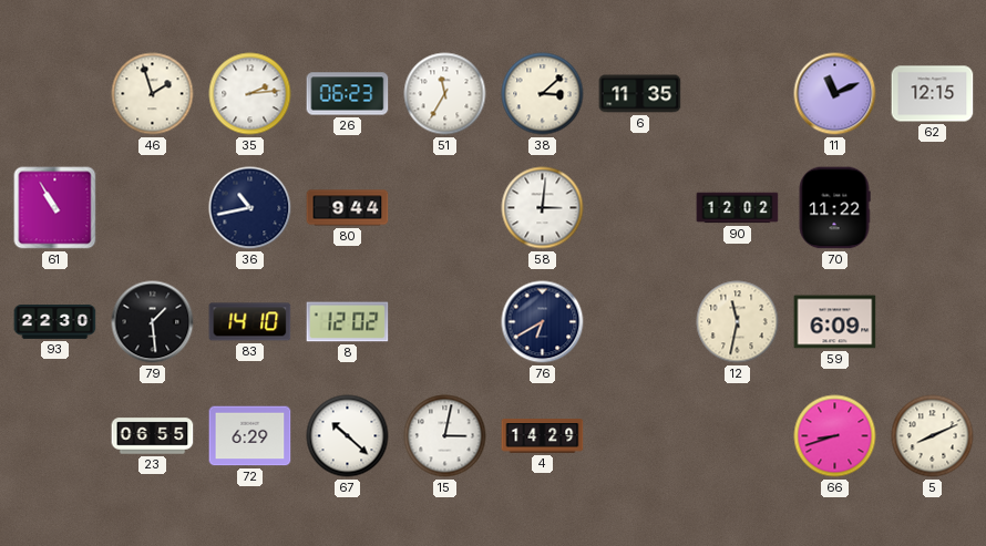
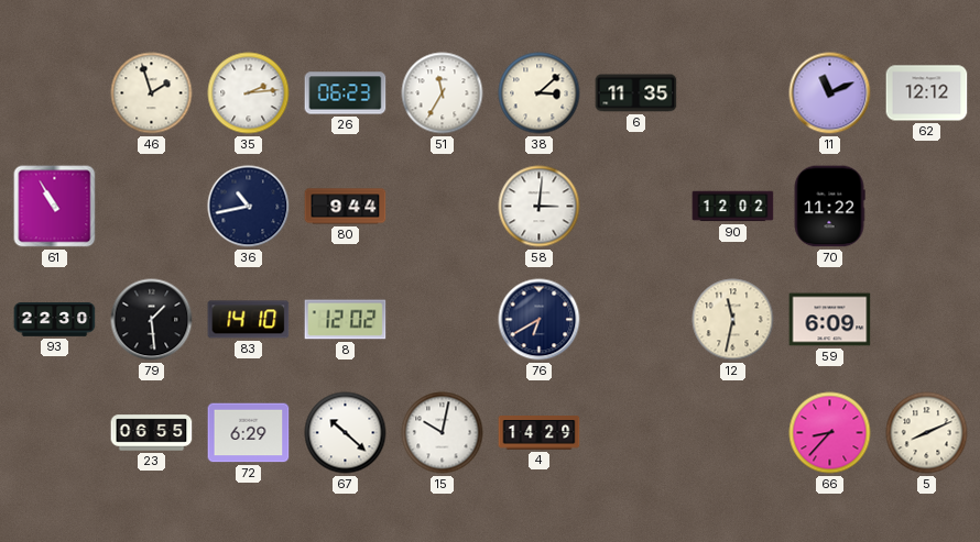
62: 12:15 -> 12:12 (927, 93)
15: 3:02 -> 10:02 (443, 433)
66: 8:42 -> 8:37 (830, 433)
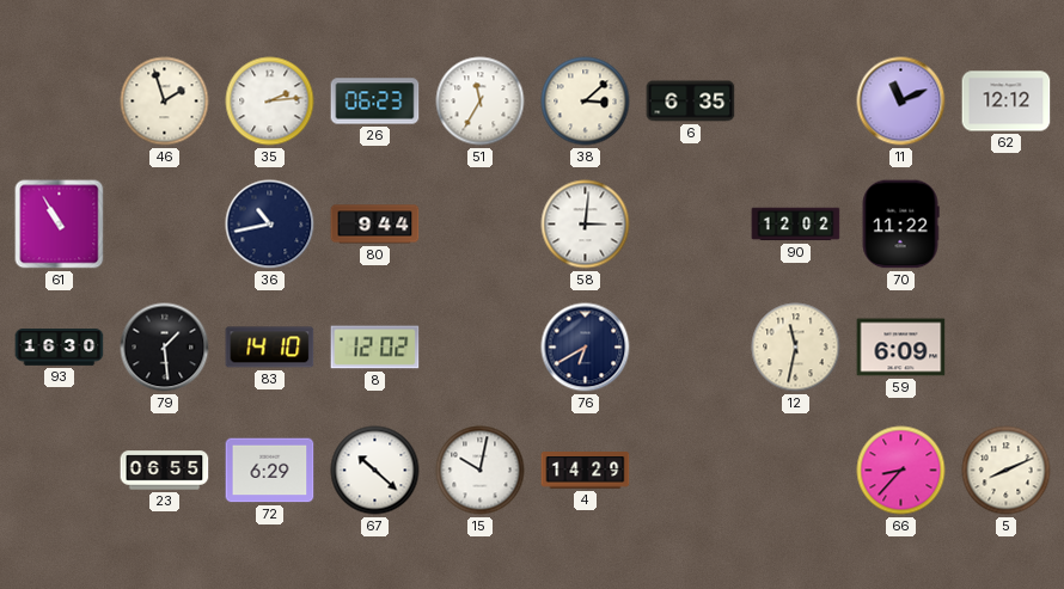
6: 11:35 -> 6:35 (691, 102)
93: 22:30 -> 16:30 (60, 348)
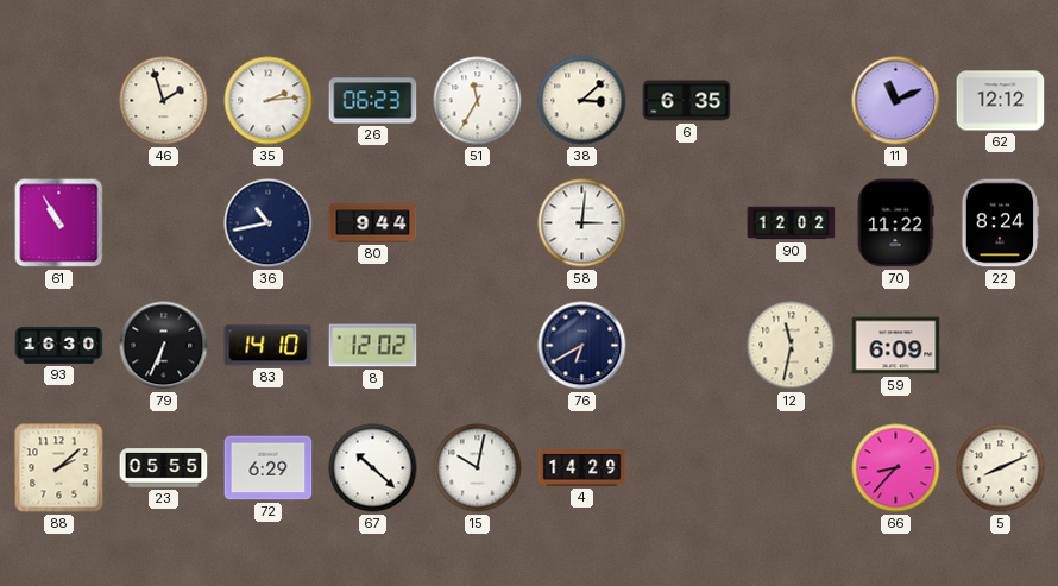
22: none -> 8:24 (1001, 223)
79: 1:29 -> 6:34 (164, 346)
88: none -> 2:08 (59, 468)
23: 06:55 -> 05:55 (164, 468)
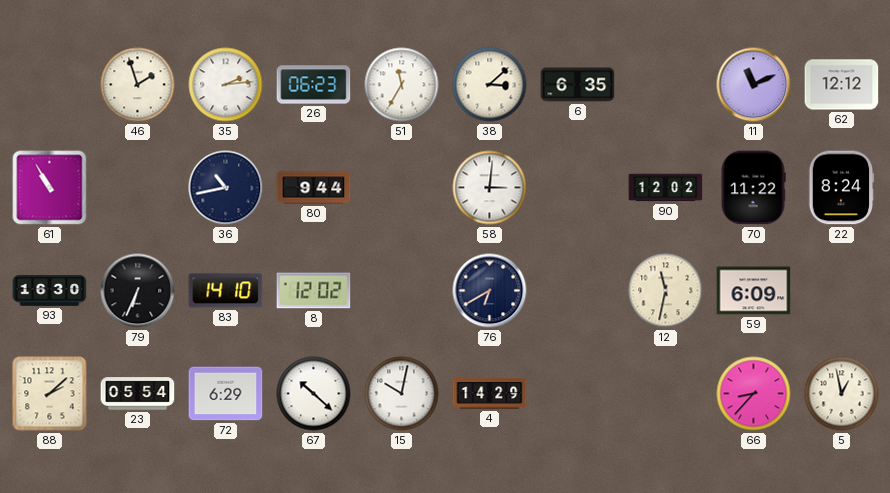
23: 05:55 -> 05:54 (138, 394)
5: 8:11 -> 12:58 (842, 394)
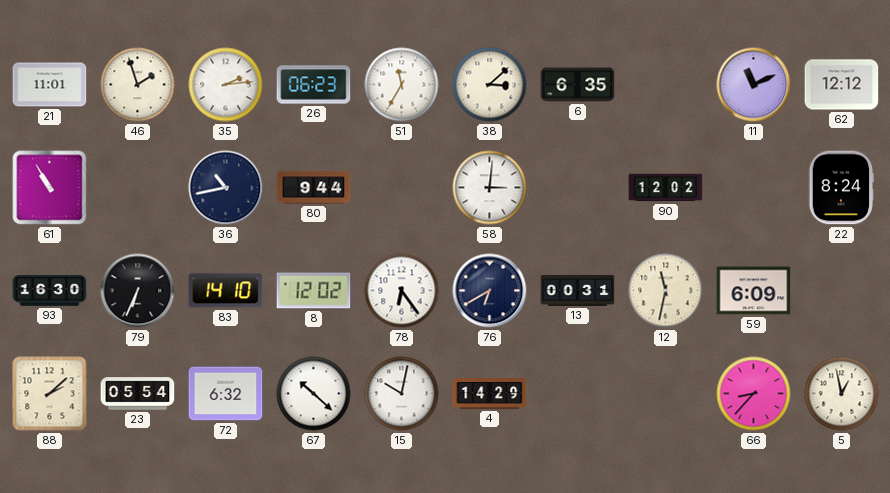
21: none -> 11:01 (50, 85)
70: 11:22 -> none (753, 188)
78: none -> 6:24 (402, 291)
13: none -> 00:31 (578, 290)
72: 6:29 -> 6:32 (226, 394)
